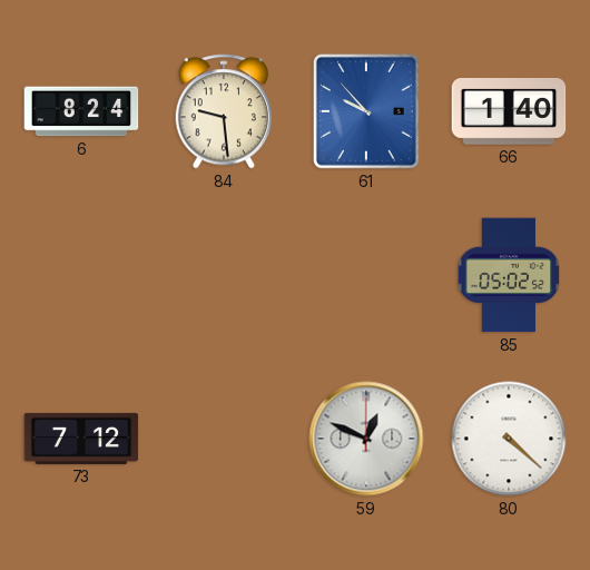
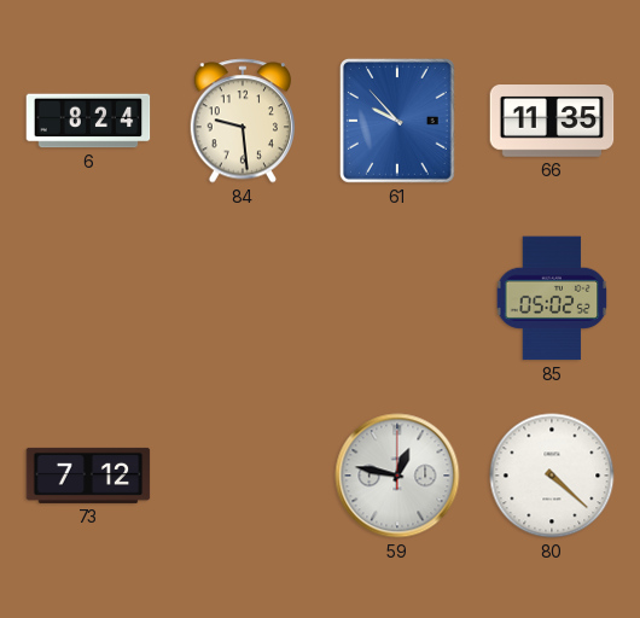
66: 1:40 -> 11:35 (552, 121)
59: 12:49 -> 12:47 (397, 476)
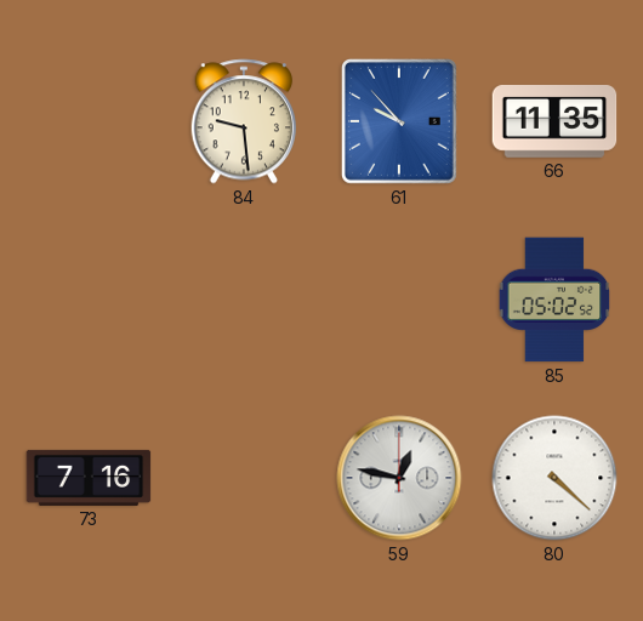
6: 8:24 -> none (88, 121)
73: 7:12 -> 7:16 (89, 478)
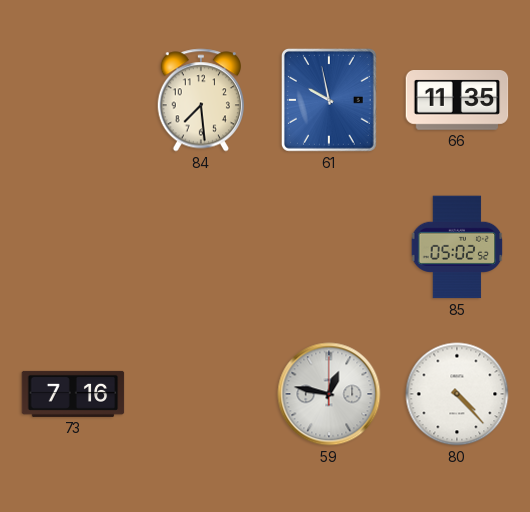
84: 9:29 -> 7:29 (200, 100)
61: 9:53 -> 9:58 (329, 100)
80: 4:22 -> 4:23 (457, 394)
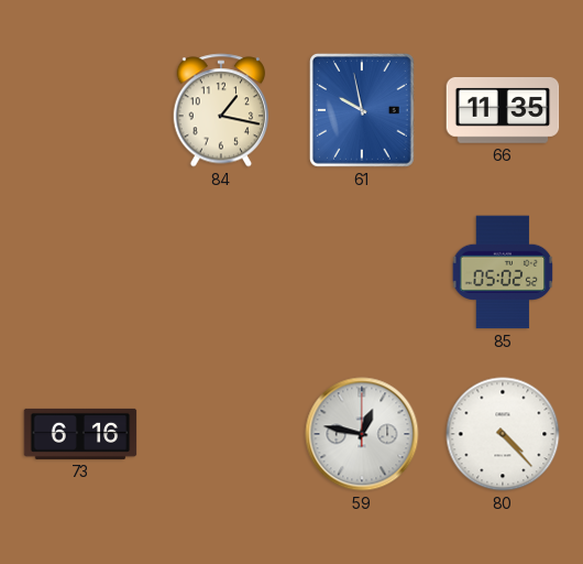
84: 7:29 -> 1:17 (220, 110)
73: 7:16 -> 6:16 (80, 434)
